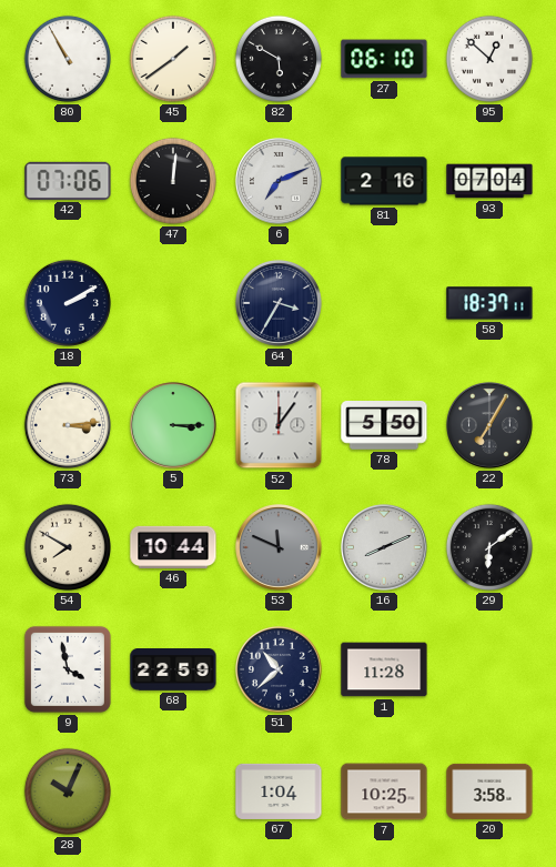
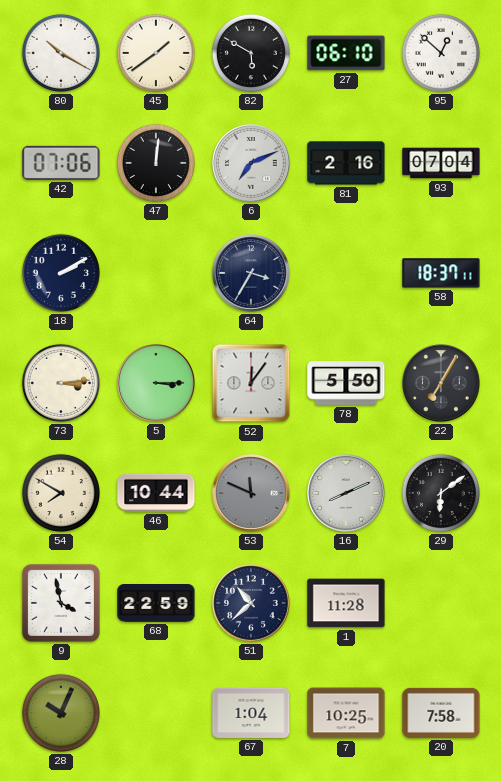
80: 10:55 -> 10:20 (61, 53)
20: 3:58 -> 7:58 (441, 713)
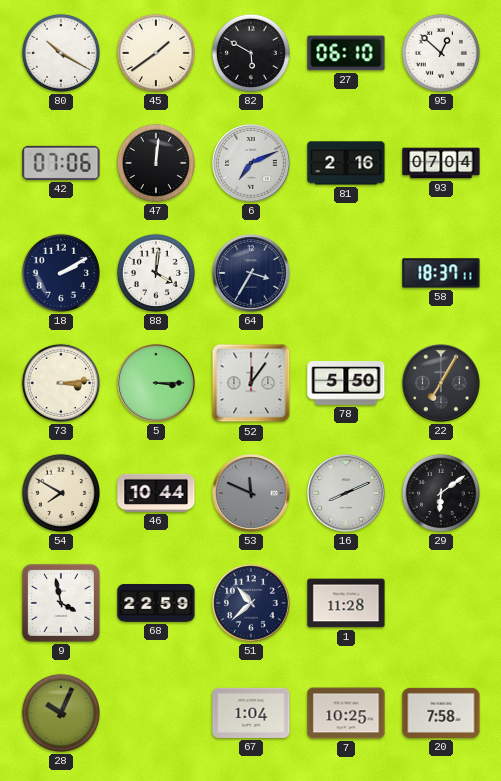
88: none -> 4:01 (156, 273)
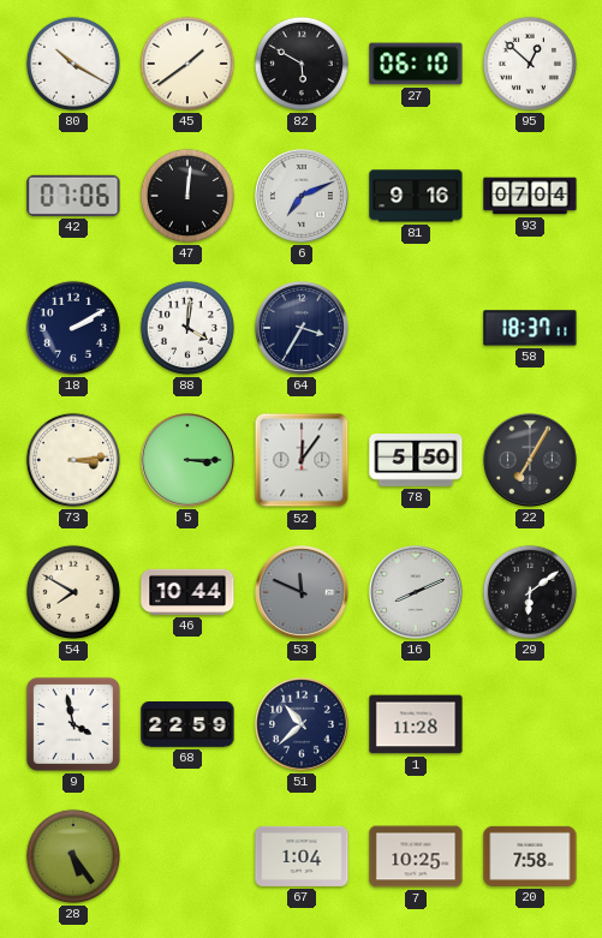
81: 2:16 -> 9:16 (416, 196)
28: 10:04 -> 5:24 (73, 856)
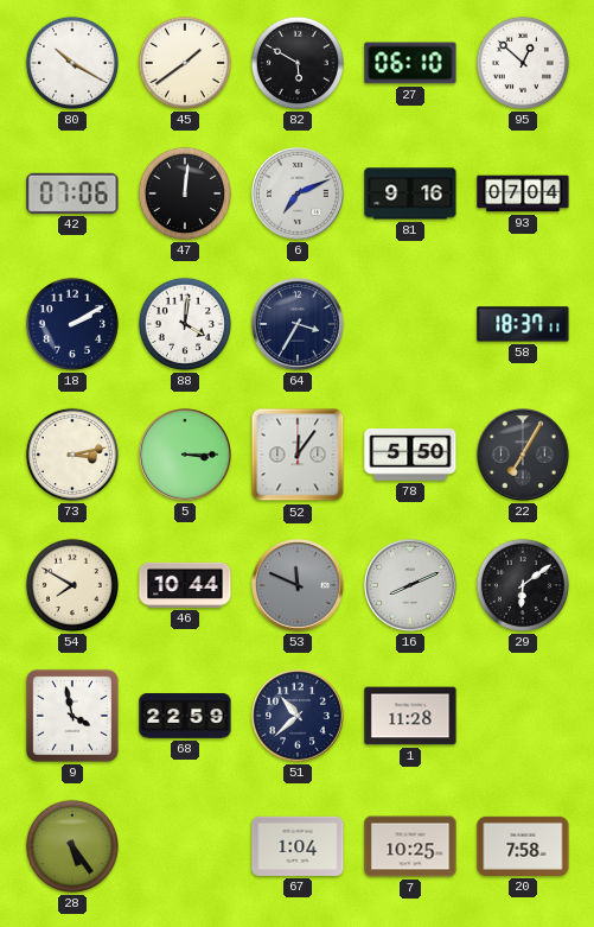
73: 3:14 -> 3:13 (72, 455)
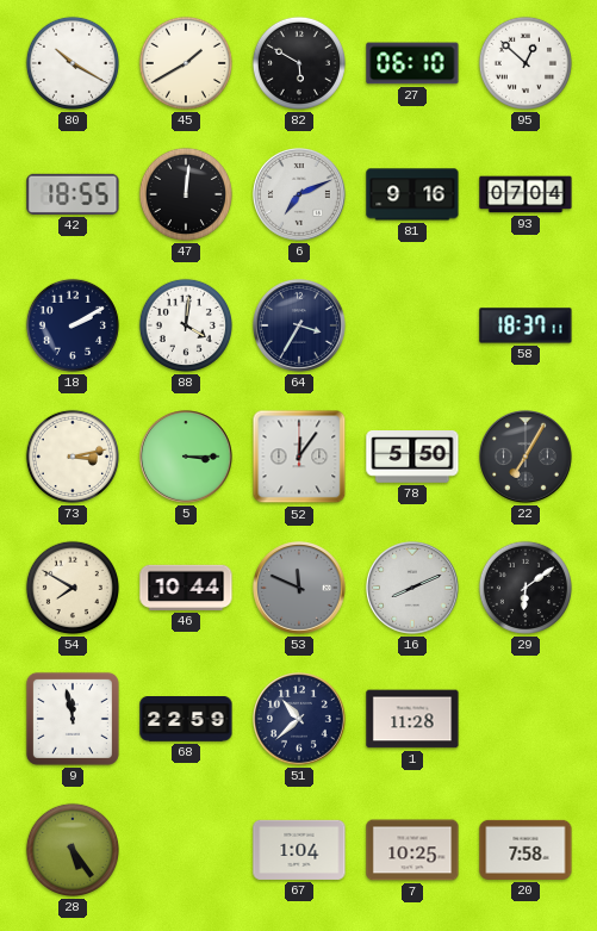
45: 1:39 -> 1:40 (186, 63)
42: 07:06 -> 18:55 (73, 194)
9: 3:58 -> 11:58 (73, 719)
